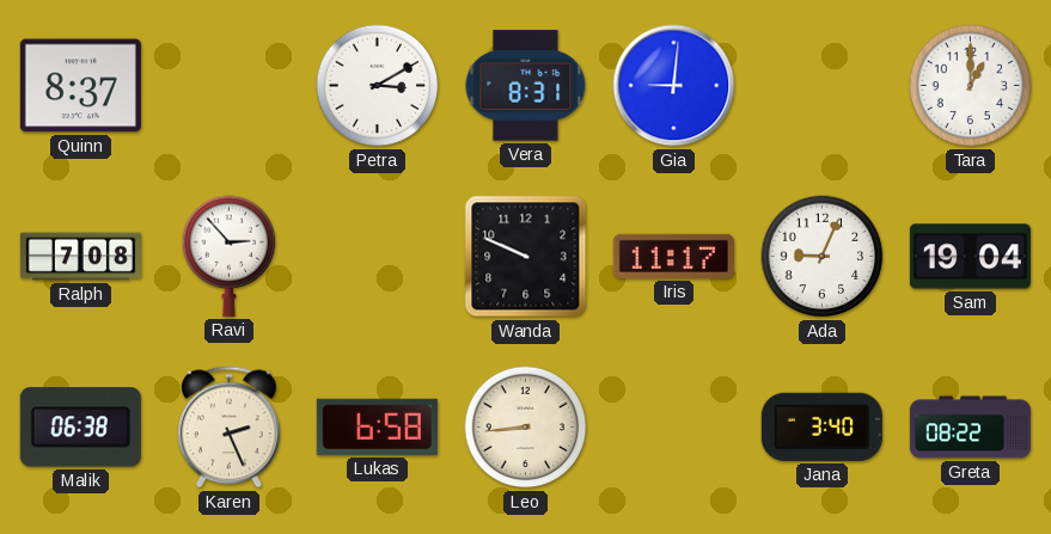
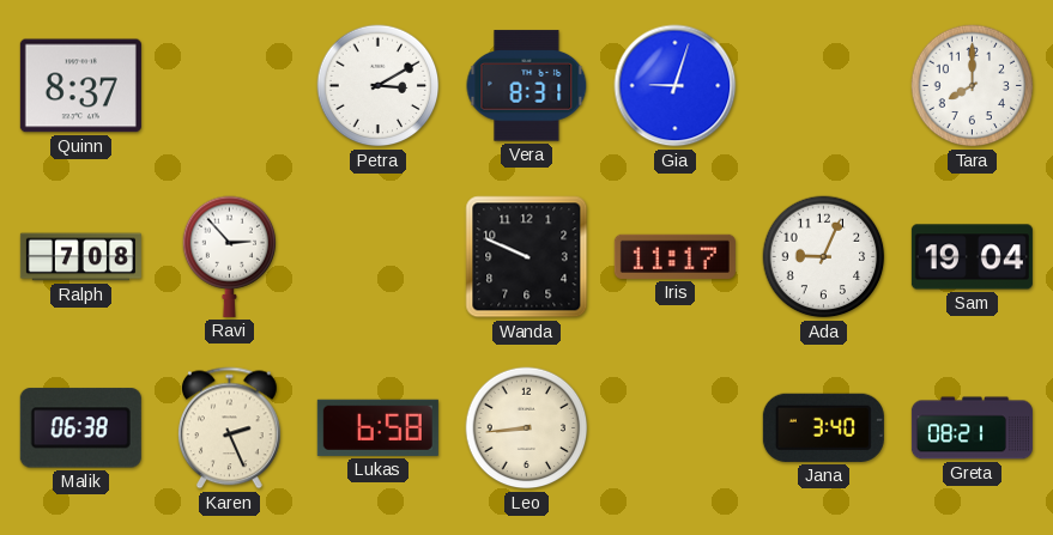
Gia: 9:01 -> 9:03 (676, 86)
Tara: 1:00 -> 8:00 (973, 86)
Greta: 08:22 -> 08:21 (972, 428)
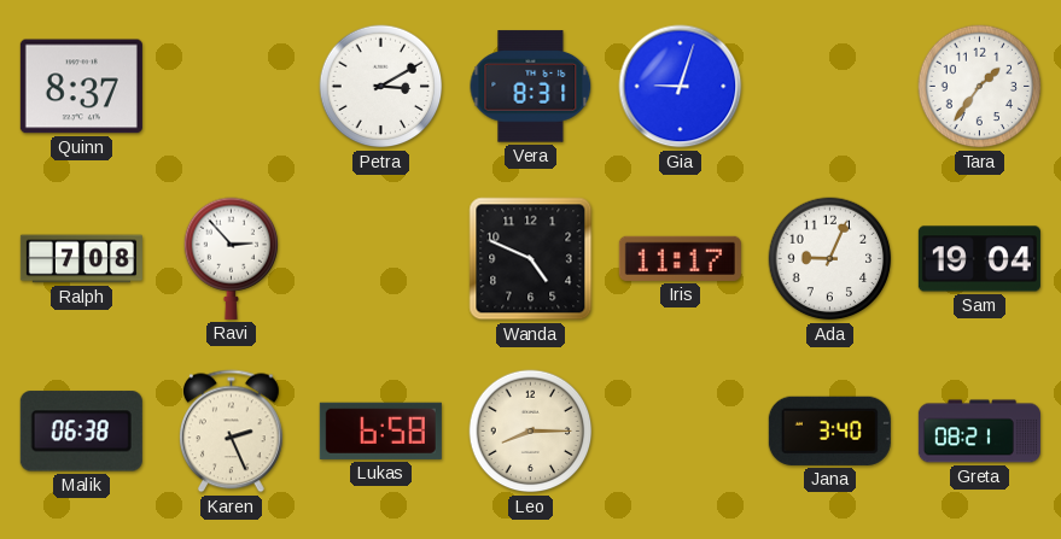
Tara: 8:00 -> 1:36 (980, 87)
Wanda: 9:49 -> 4:49 (531, 259)
Leo: 8:44 -> 8:15 (531, 432)
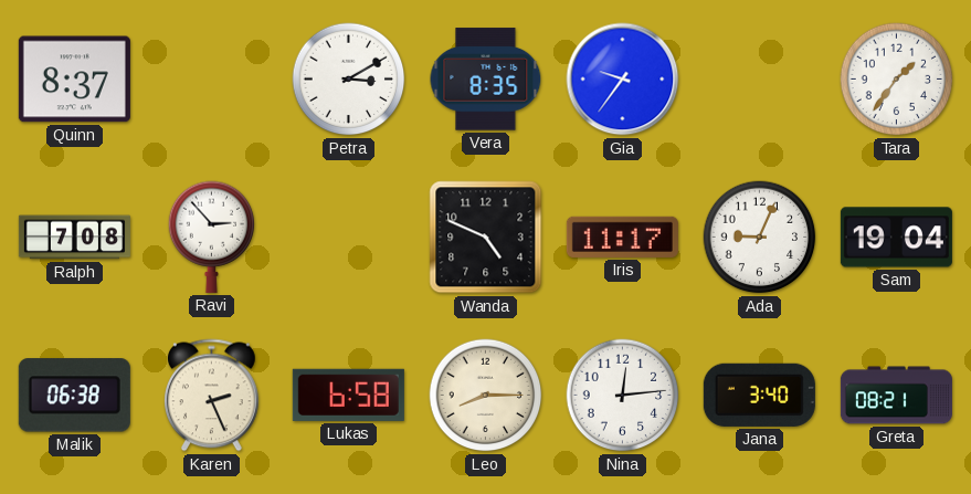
Vera: 8:31 -> 8:35 (486, 80)
Gia: 9:03 -> 9:36 (623, 80)
Nina: none -> 12:14 (623, 396)
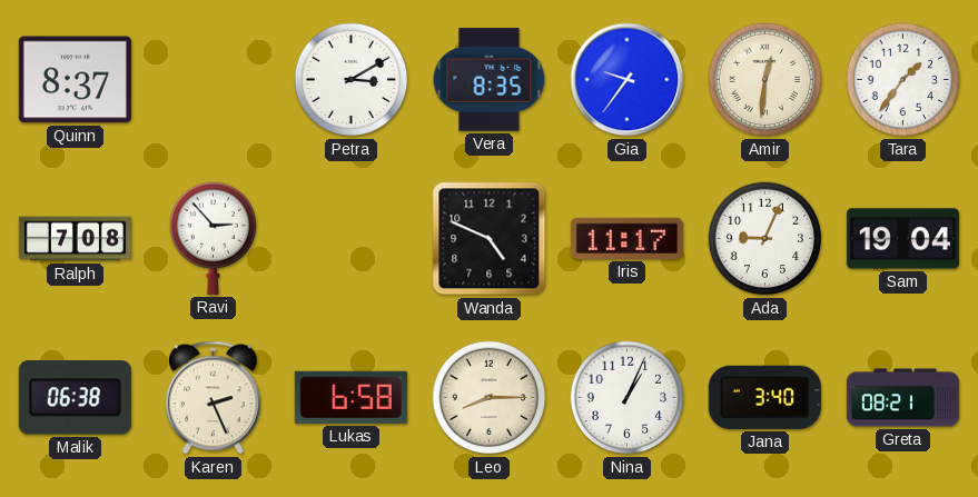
Amir: none -> 12:31 (765, 80)
Nina: 12:14 -> 1:04 (628, 398)
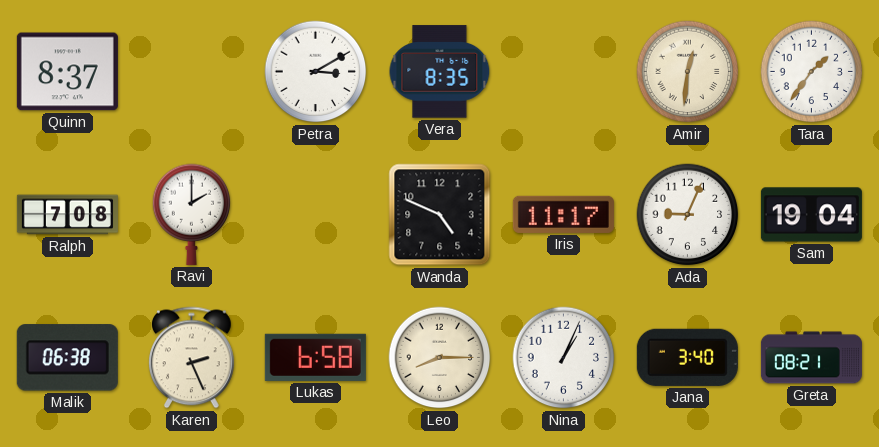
Gia: 9:36 -> none (628, 80)
Ravi: 2:53 -> 2:00 (192, 214)
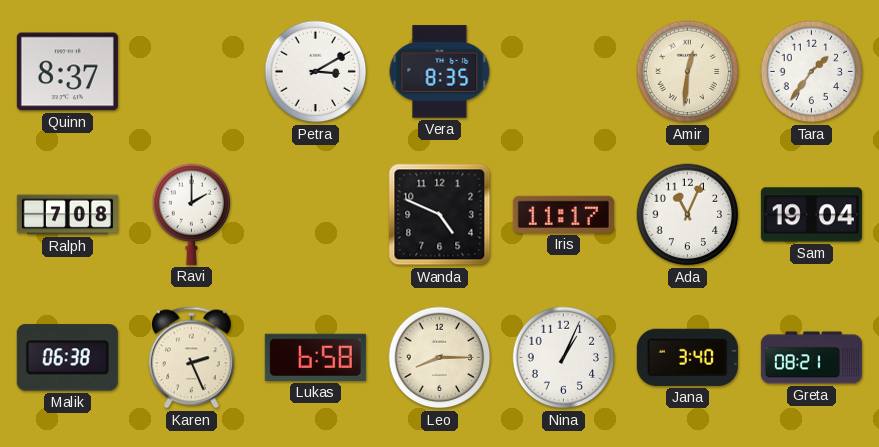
Ada: 9:04 -> 11:04 (688, 215)
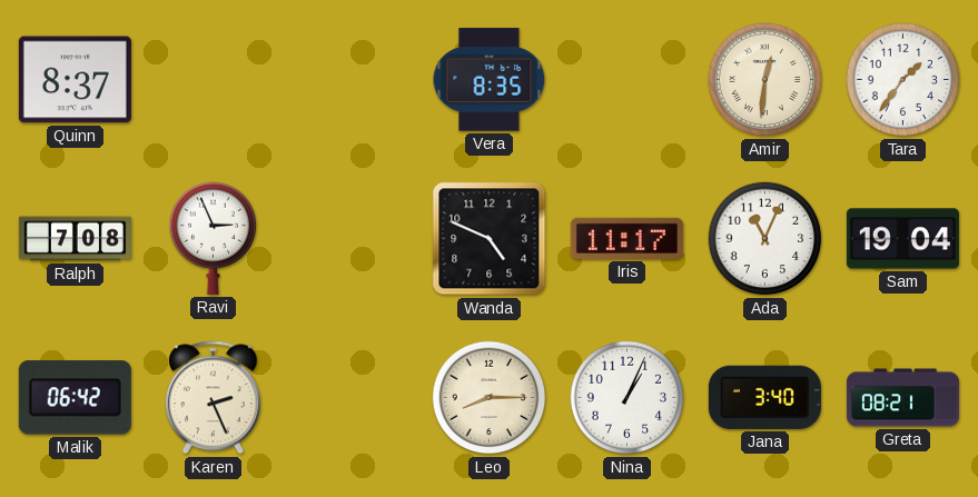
Petra: 3:10 -> none (316, 72)
Ravi: 2:00 -> 2:56 (214, 238)
Malik: 06:38 -> 06:42 (75, 398)
Lukas: 6:58 -> none (315, 357)
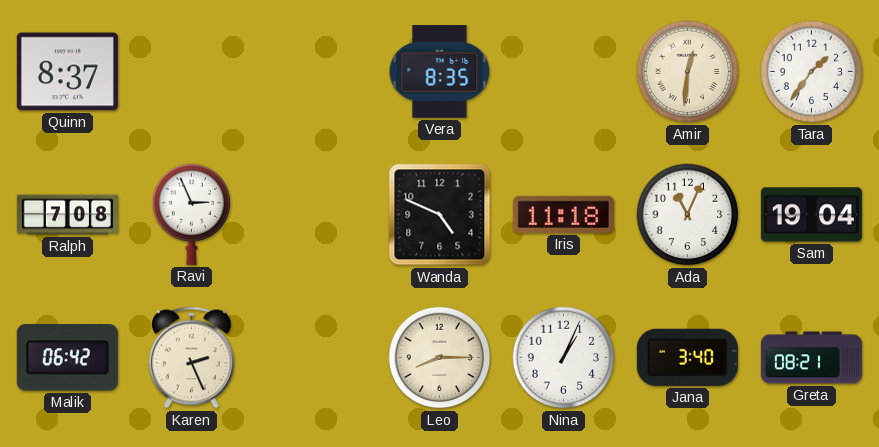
Iris: 11:17 -> 11:18 (563, 214)
